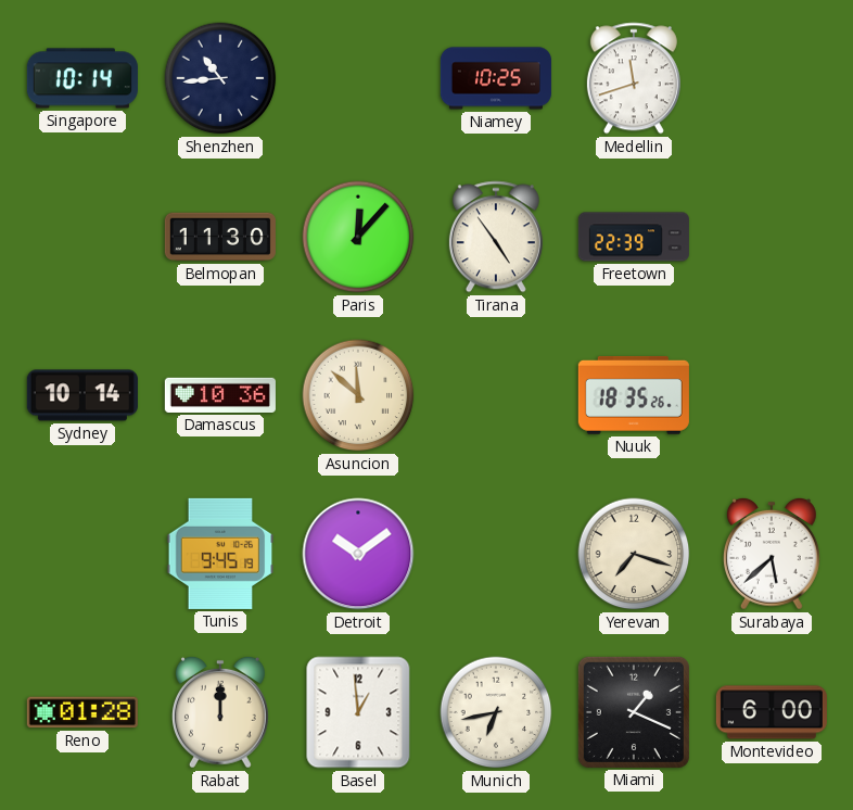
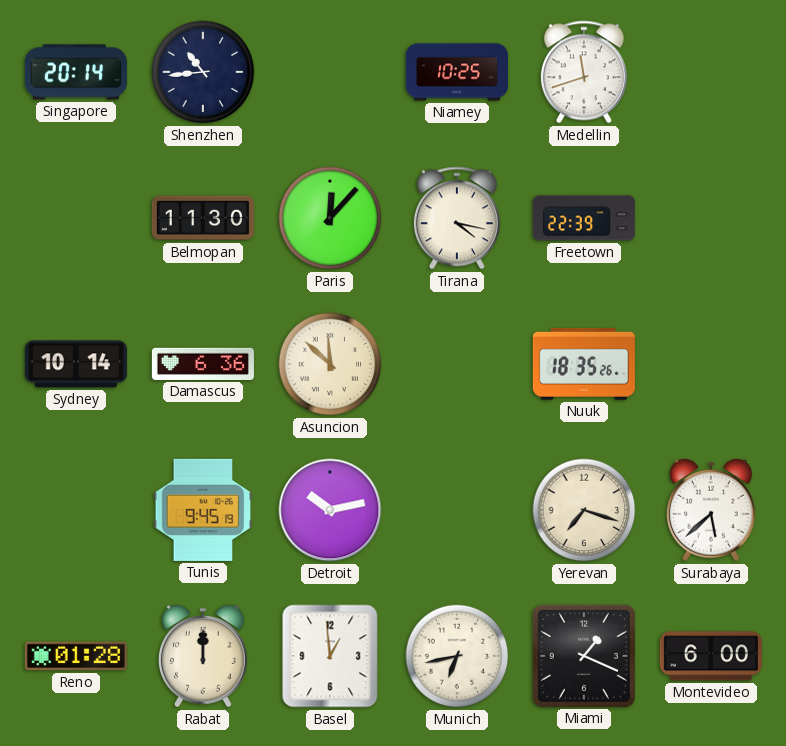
Singapore: 10:14 -> 20:14 (76, 72)
Tirana: 4:54 -> 4:17 (457, 218)
Damascus: 10:36 -> 6:36 (203, 364)
Detroit: 10:09 -> 10:13 (330, 510)
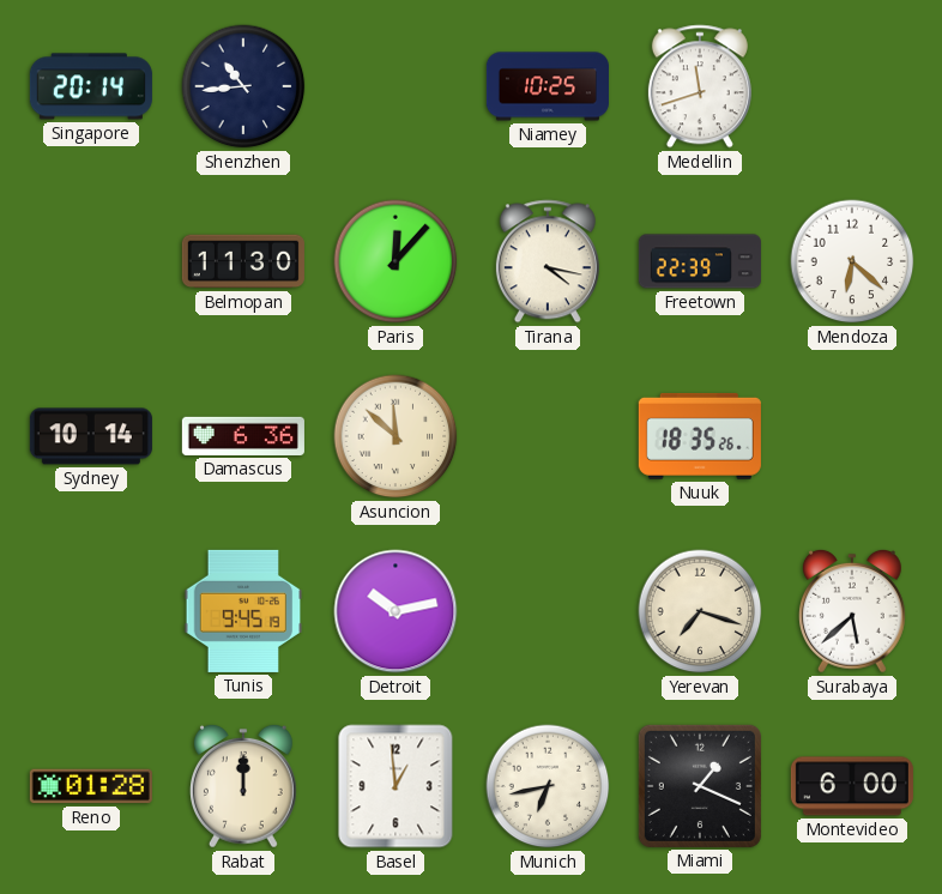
Mendoza: none -> 6:22 (852, 261)
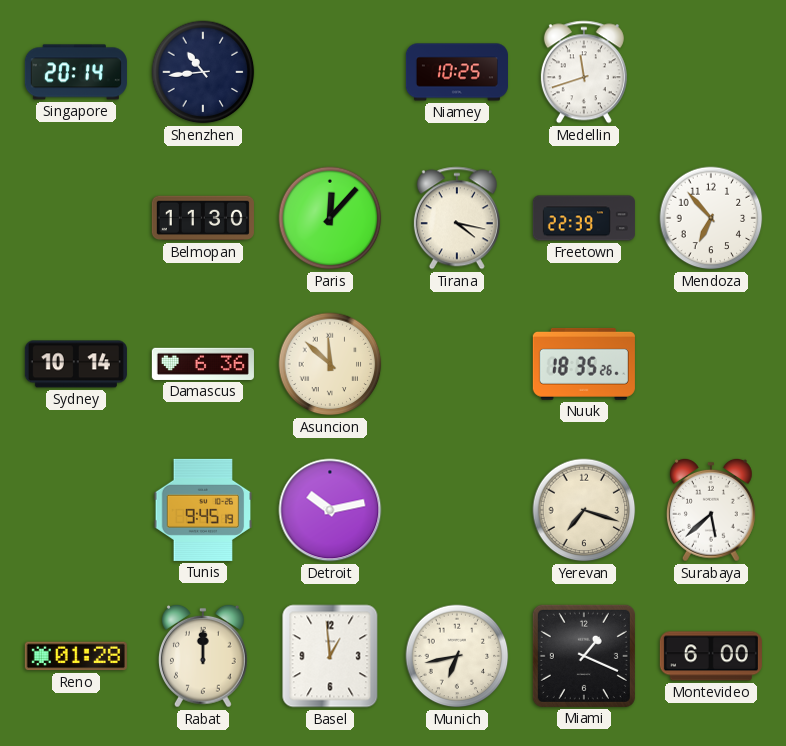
Mendoza: 6:22 -> 6:53 (711, 218)
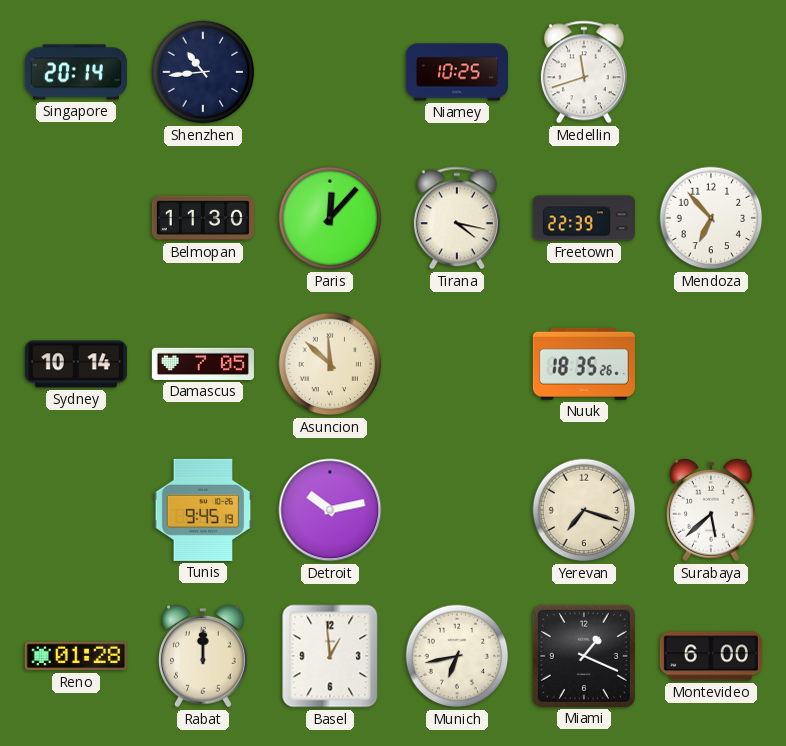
Damascus: 6:36 -> 7:05 (203, 364)
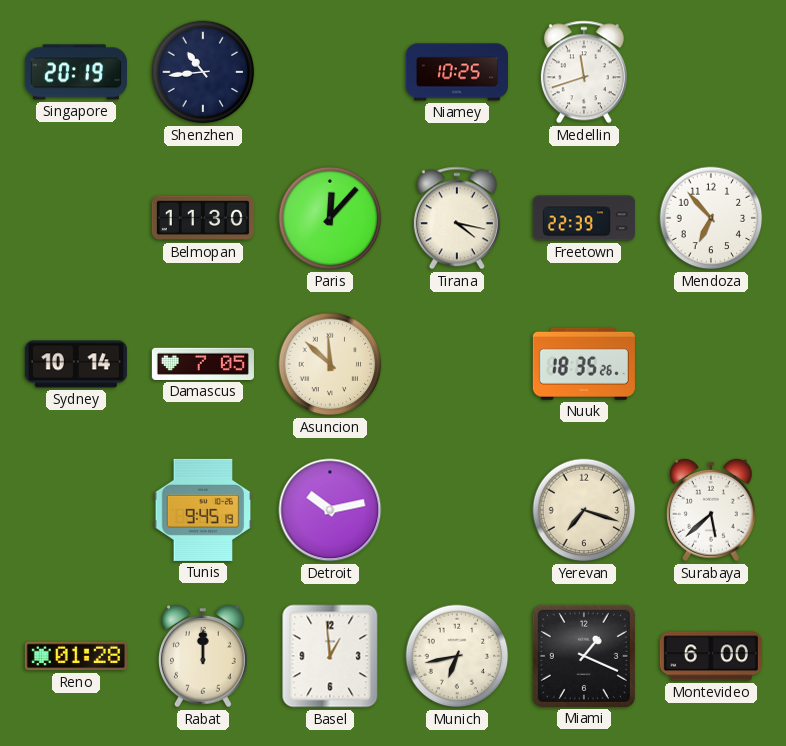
Singapore: 20:14 -> 20:19 (76, 72)
